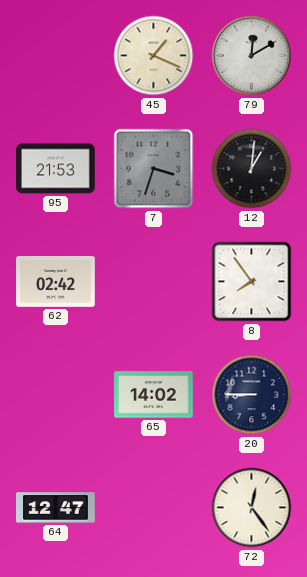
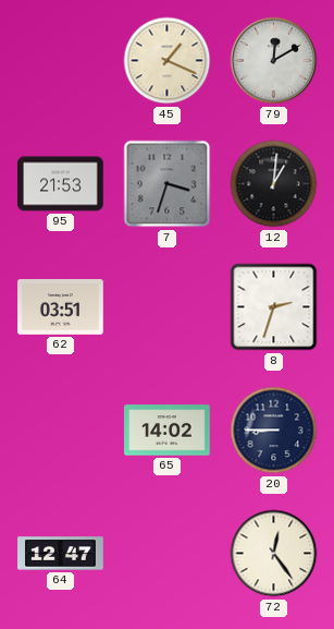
62: 02:42 -> 03:51 (61, 307)
8: 7:54 -> 2:33 (274, 307)
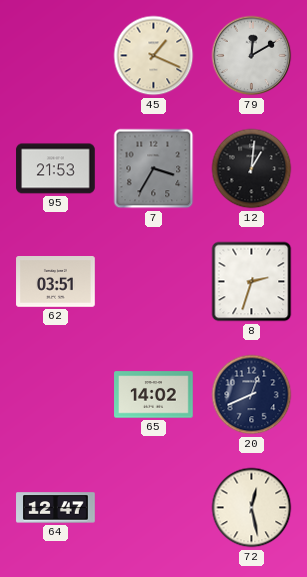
7: 3:33 -> 3:35 (154, 169)
20: 8:45 -> 12:41 (252, 395)
72: 12:24 -> 12:28 (252, 508)
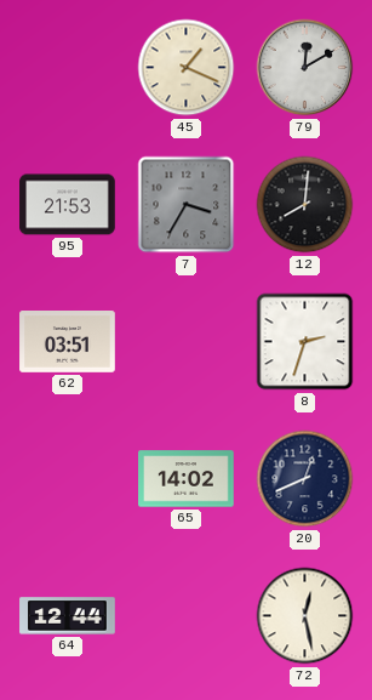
12: 1:01 -> 8:01 (305, 205)
64: 12:47 -> 12:44 (68, 616)
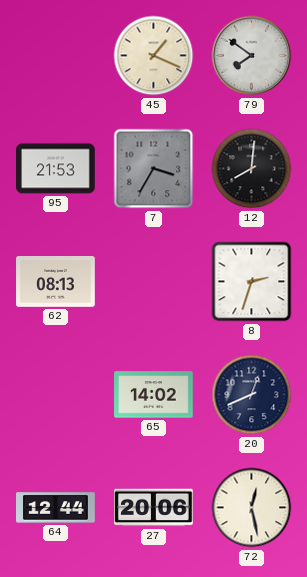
79: 12:10 -> 7:51 (252, 56)
62: 03:51 -> 08:13 (56, 282)
27: none -> 20:06 (154, 508)
